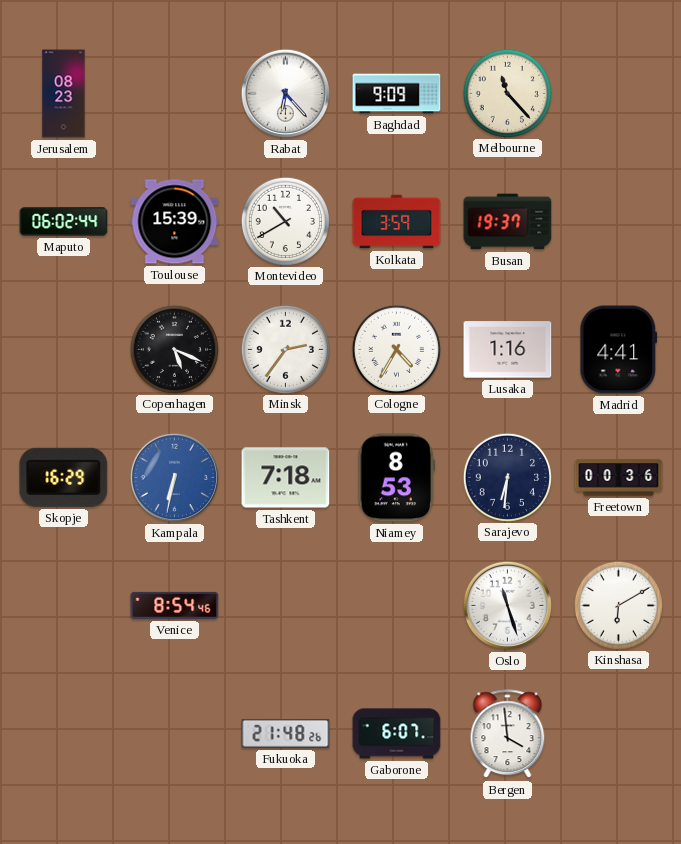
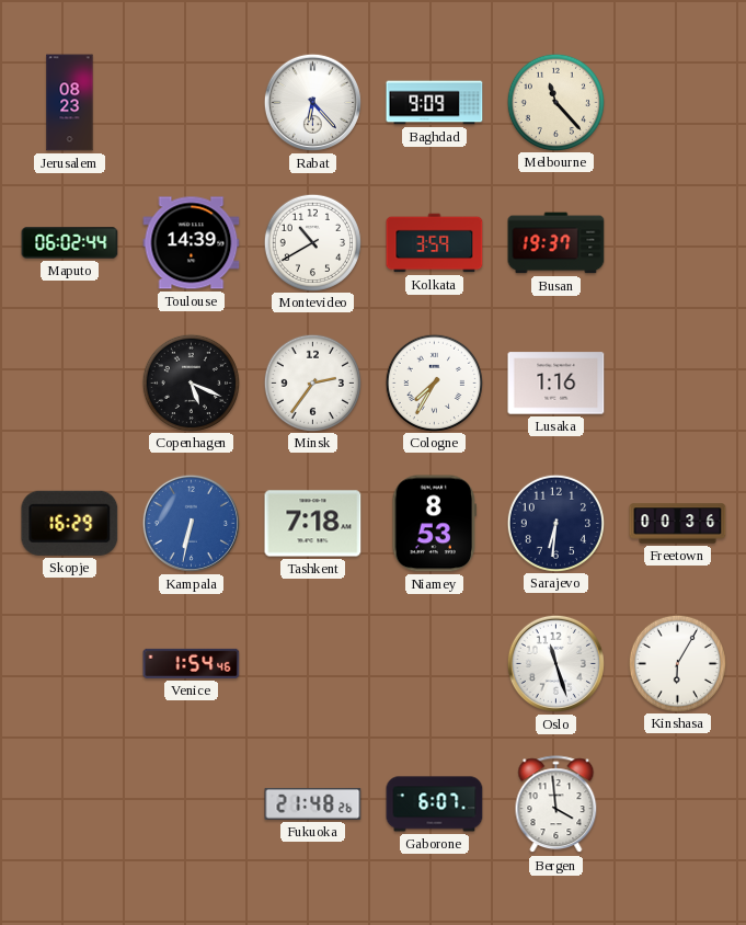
Toulouse: 15:39 -> 14:39 (192, 243)
Cologne: 4:35 -> 7:35 (434, 382)
Madrid: 4:41 -> none (619, 350)
Venice: 8:54 -> 1:54 (192, 663)
Kinshasa: 6:10 -> 6:05 (677, 663)
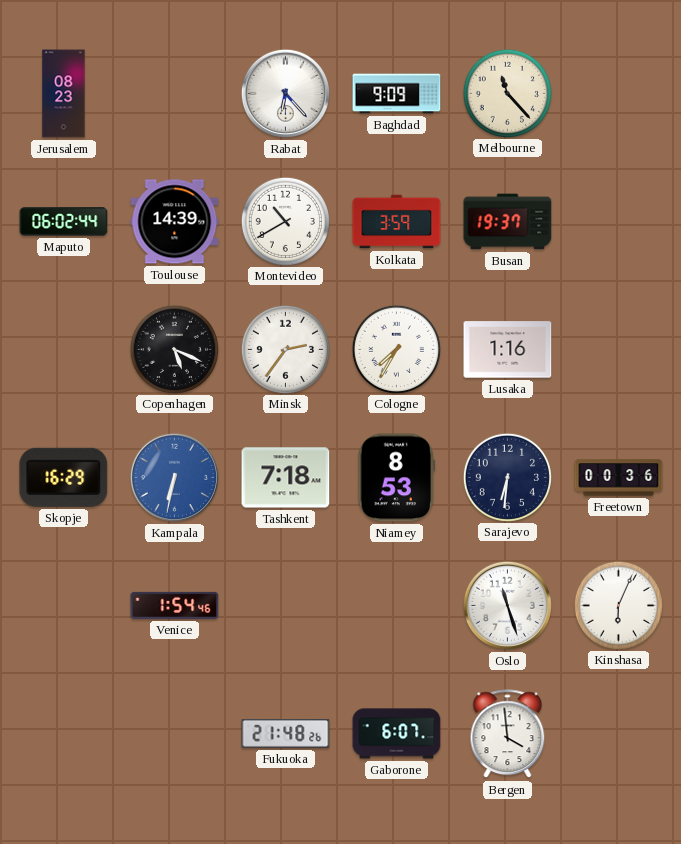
Kinshasa: 6:05 -> 6:04 (618, 605)
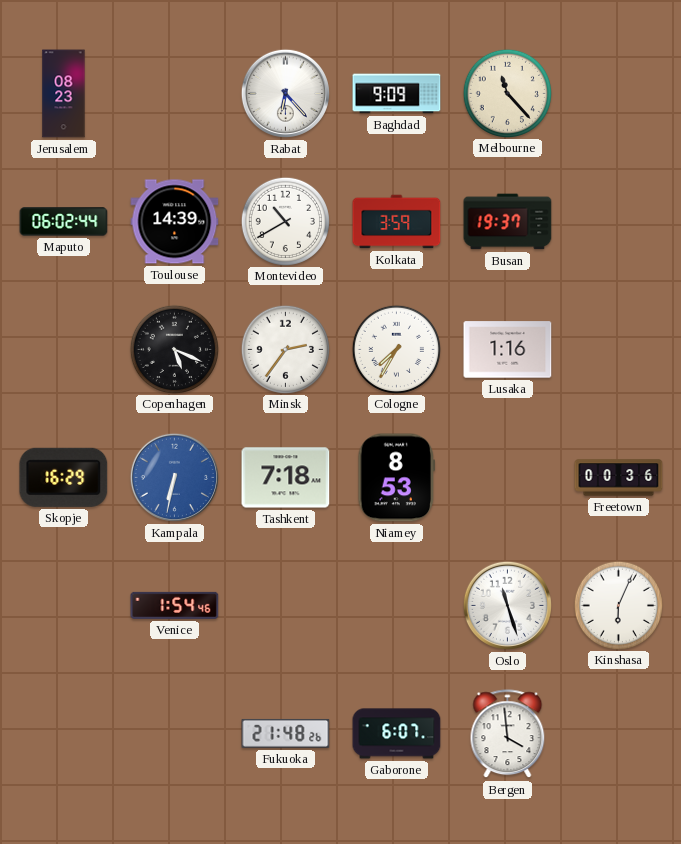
Sarajevo: 6:31 -> none (507, 477)
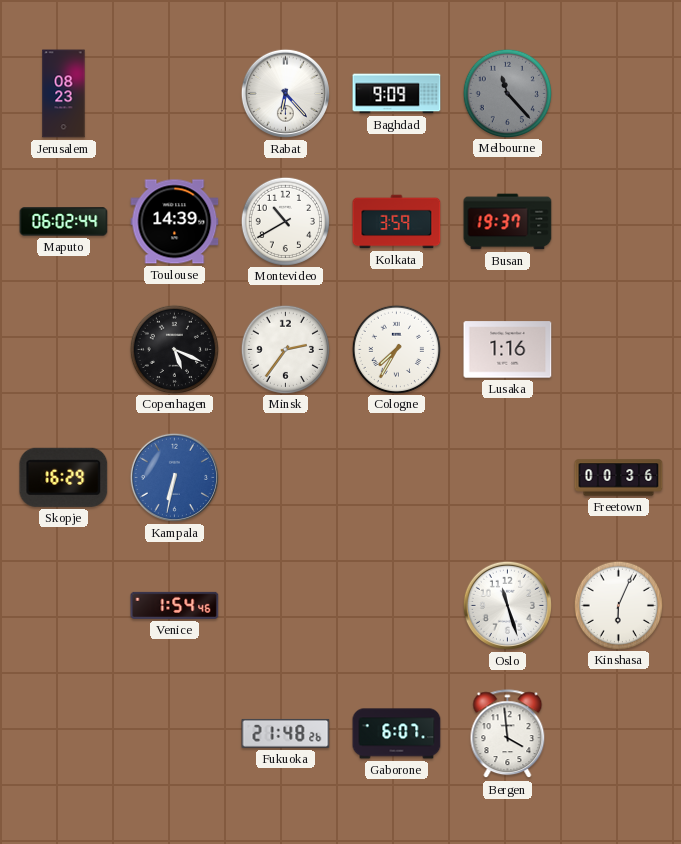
Melbourne dial: cream -> grey (507, 93)
Tashkent: 7:18 -> none (286, 478)
Niamey: 8:53 -> none (397, 478)
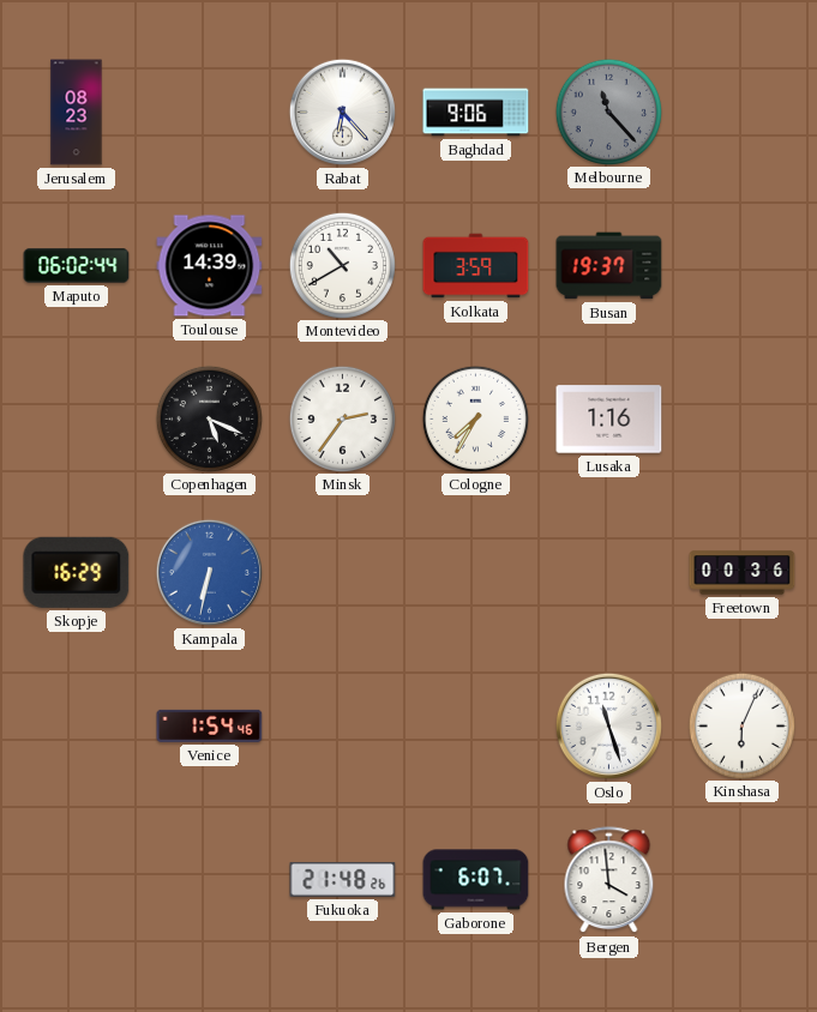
Baghdad: 9:09 -> 9:06 (476, 113)
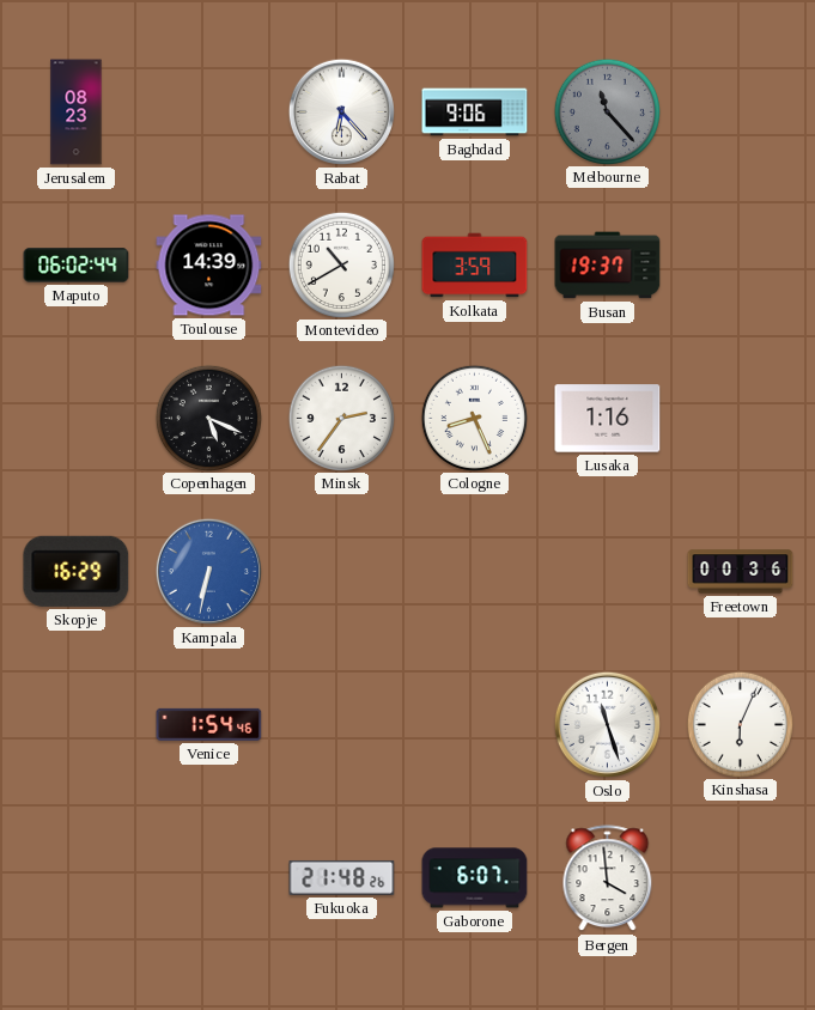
Cologne: 7:35 -> 8:26 (474, 418)
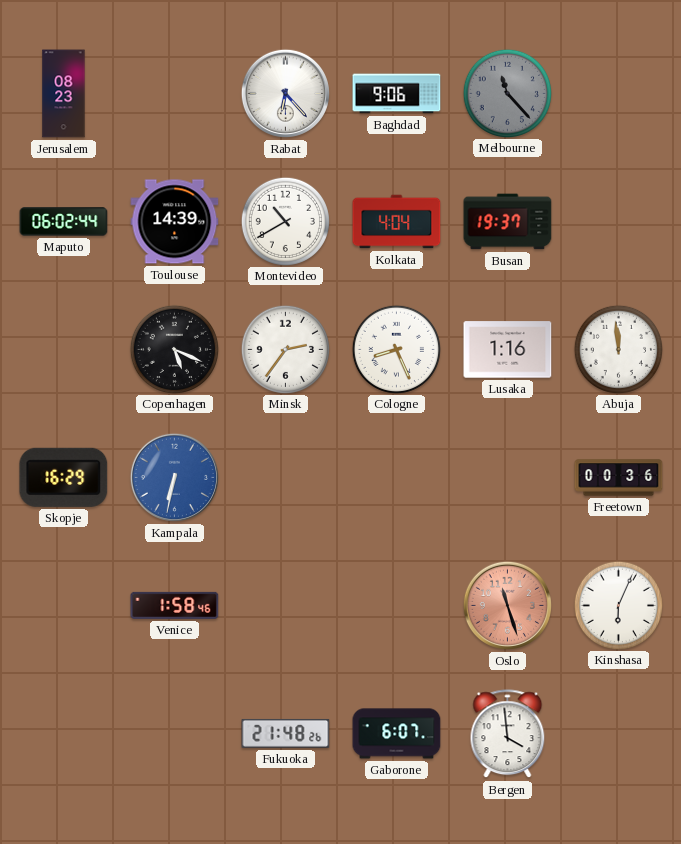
Kolkata: 3:59 -> 4:04 (397, 222)
Abuja: none -> 11:59 (618, 349)
Venice: 1:54 -> 1:58 (175, 605)
Oslo dial: white -> salmon (507, 605)
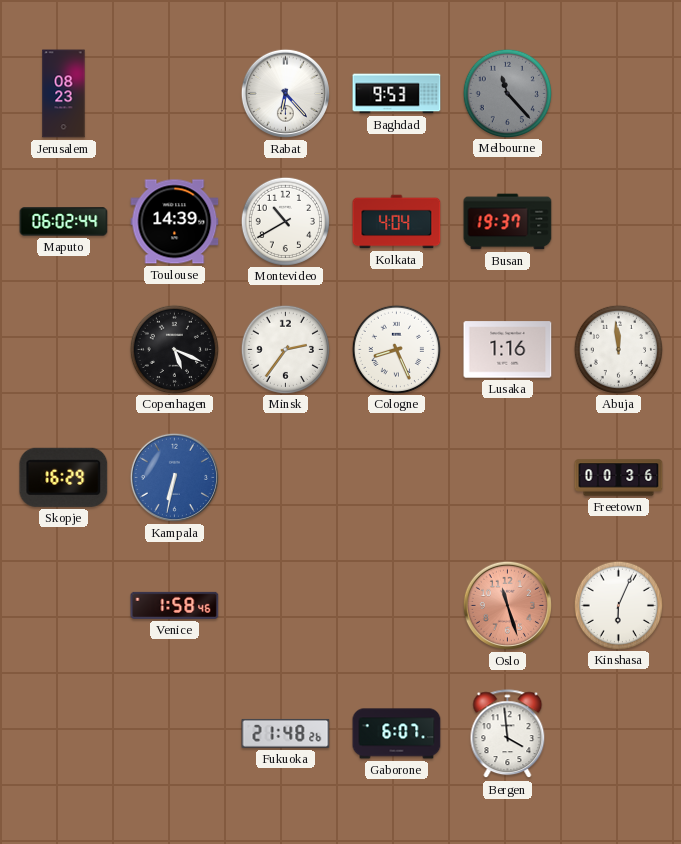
Baghdad: 9:06 -> 9:53 (397, 94)
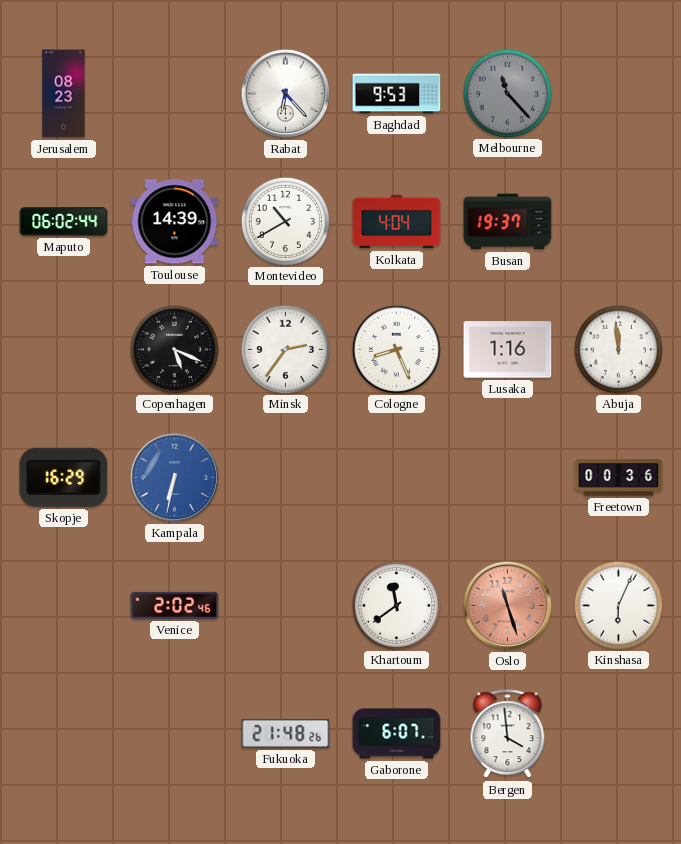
Venice: 1:58 -> 2:02 (175, 605)
Khartoum: none -> 11:39 (396, 605)
